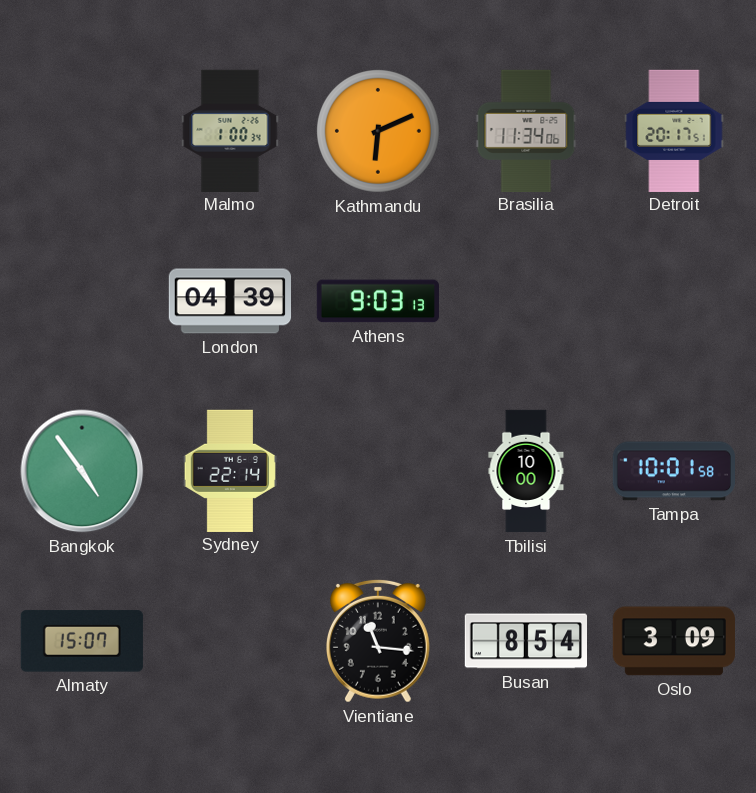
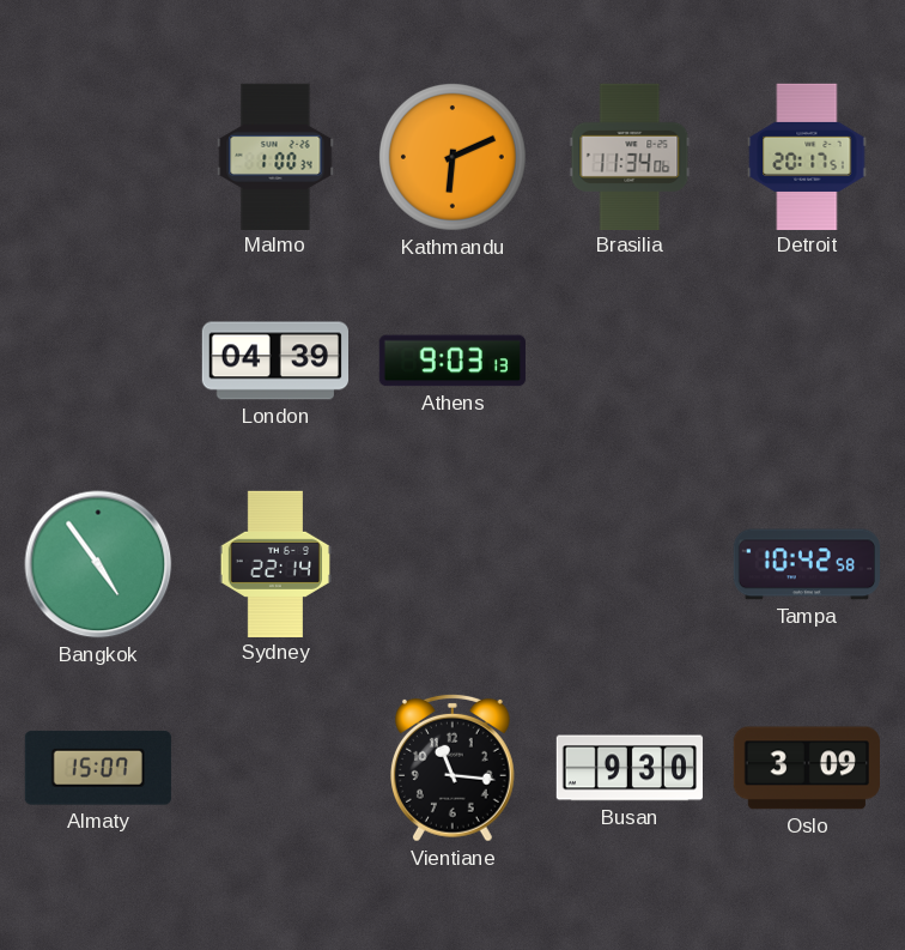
Tbilisi: 10:00 -> none (526, 471)
Tampa: 10:01 -> 10:42 (806, 564)
Busan: 8:54 -> 9:30 (628, 768)
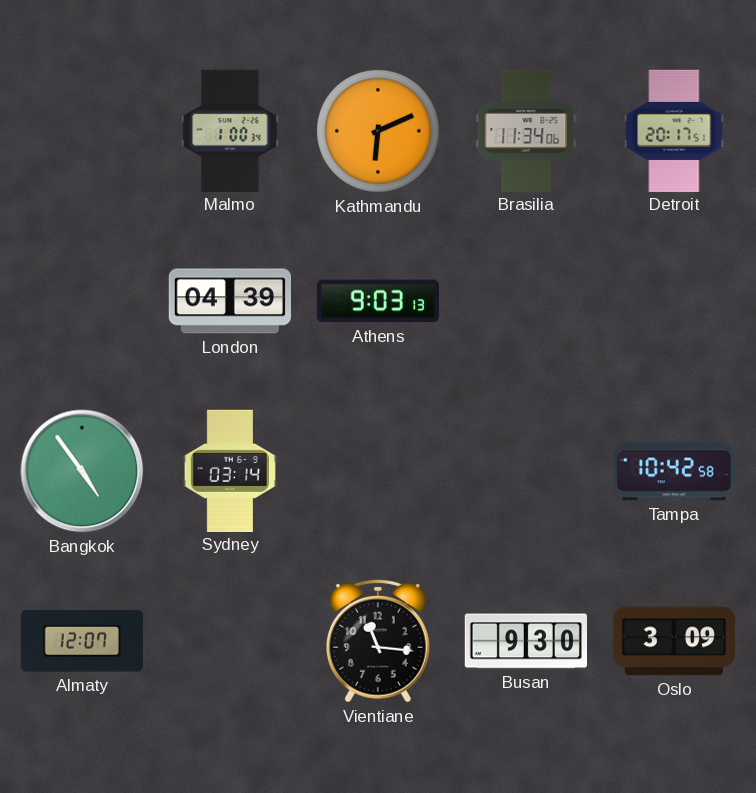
Sydney: 22:14 -> 03:14 (230, 470)
Almaty: 15:07 -> 12:07 (82, 641)
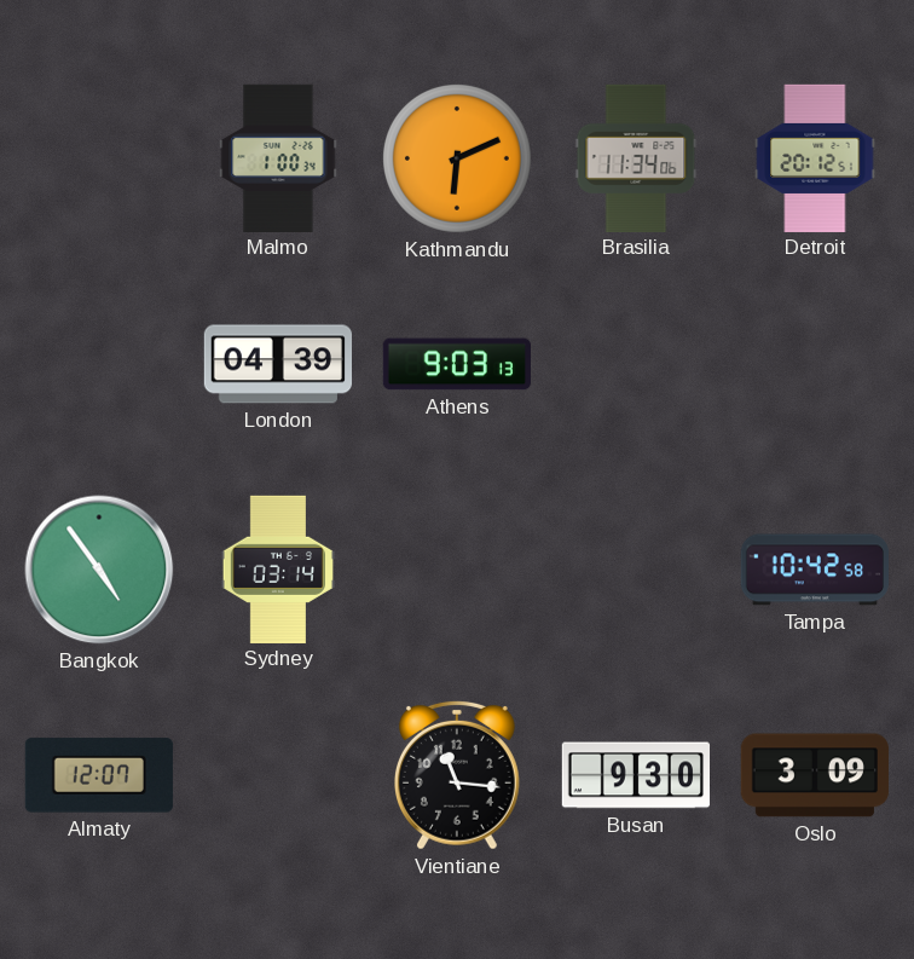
Detroit: 20:17 -> 20:12 (815, 157)
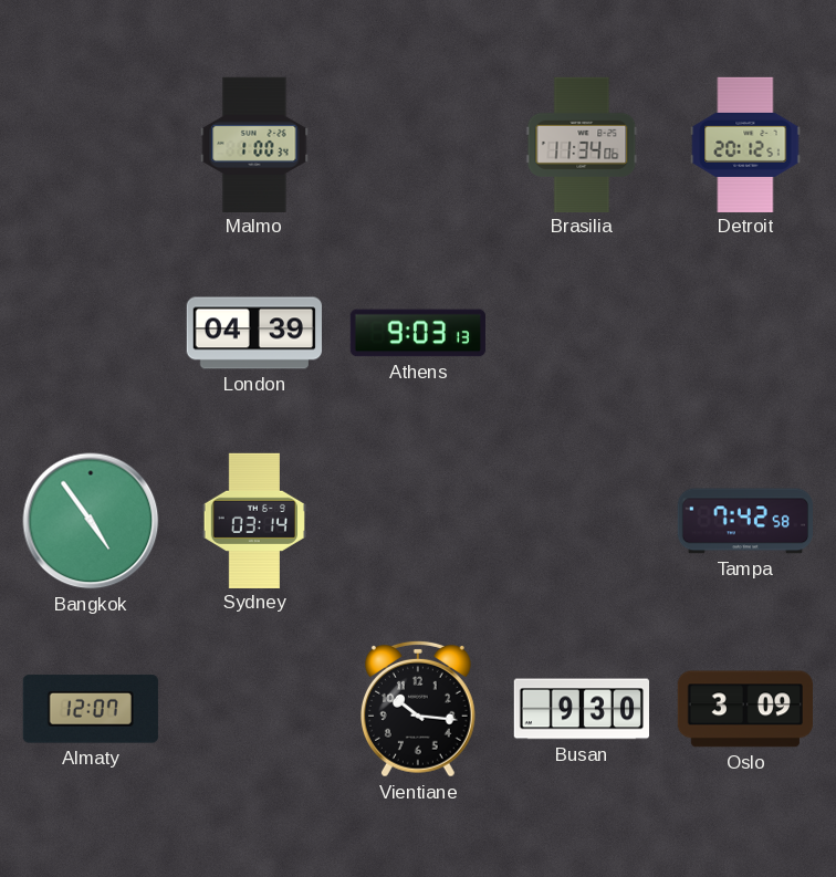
Kathmandu: 6:11 -> none (457, 158)
Tampa: 10:42 -> 7:42 (744, 521)
Vientiane: 11:16 -> 10:16 (418, 709)
